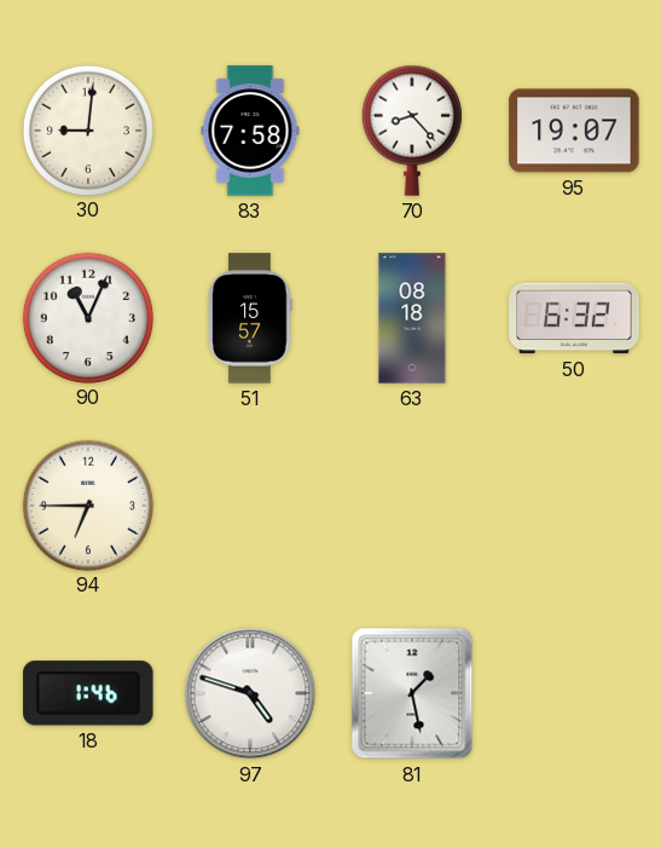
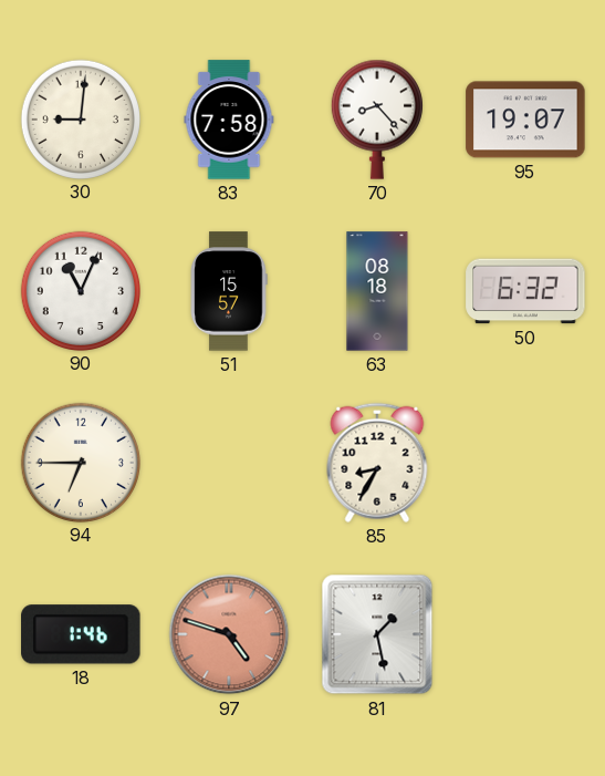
85: none -> 8:35 (377, 463)
97 dial: white -> salmon (229, 634)
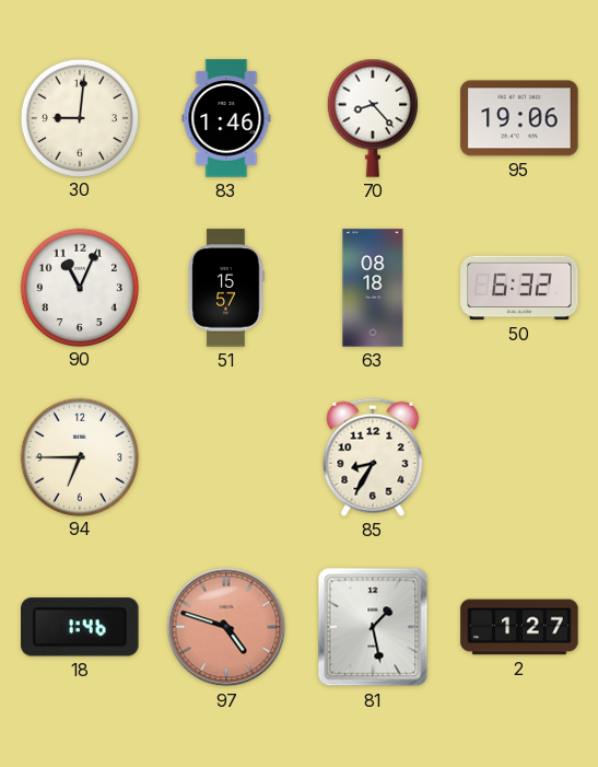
83: 7:58 -> 1:46 (226, 118)
95: 19:07 -> 19:06 (519, 118)
2: none -> 1:27 (519, 627)
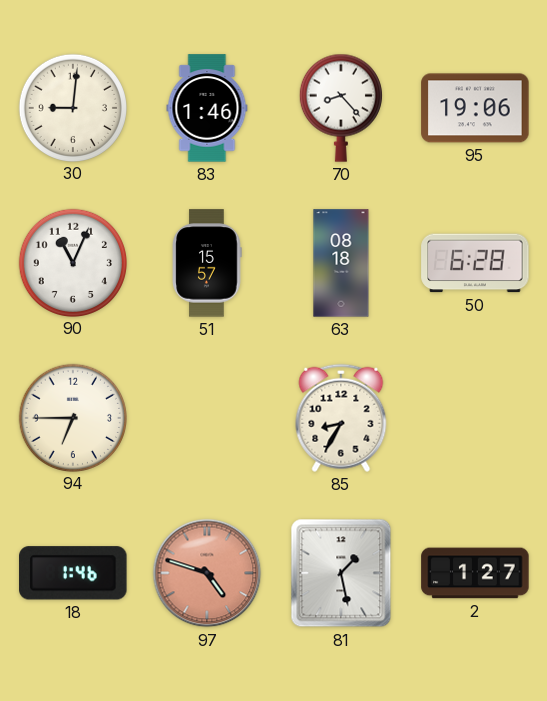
50: 6:32 -> 6:28 (475, 263)
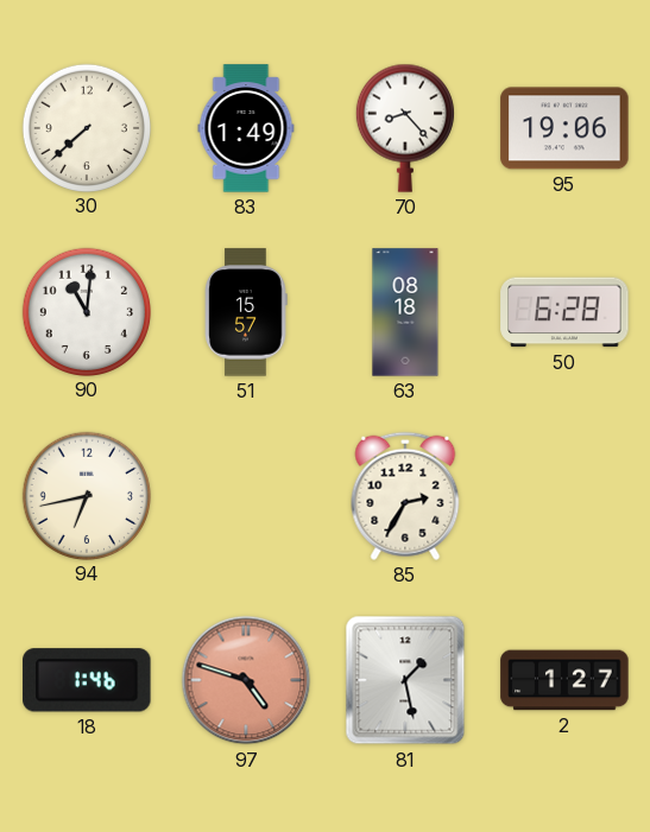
30: 9:01 -> 7:38 (86, 127)
83: 1:46 -> 1:49 (246, 128)
90: 11:04 -> 11:01 (86, 311)
94: 6:45 -> 6:43 (86, 495)
85: 8:35 -> 2:35 (405, 496)
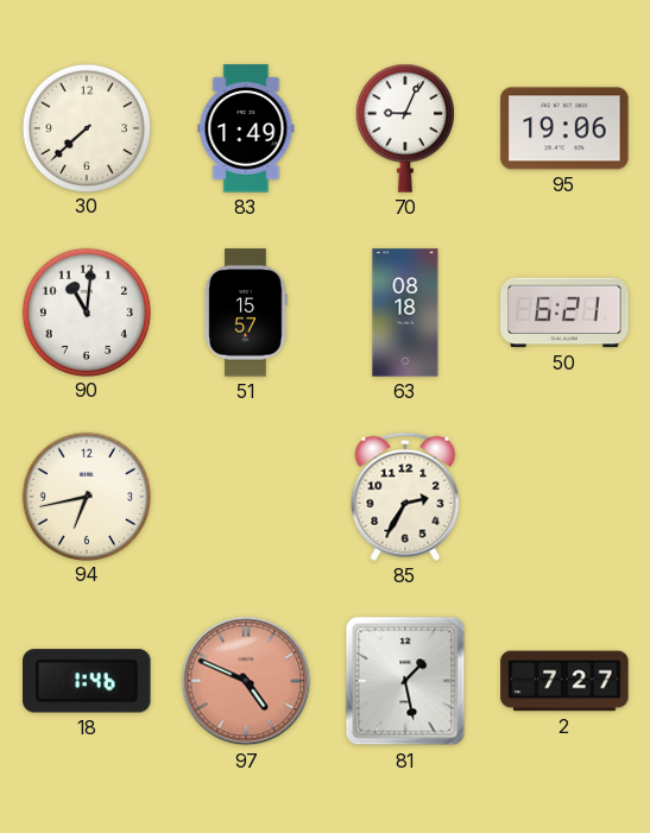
70: 8:23 -> 9:04 (405, 128)
50: 6:28 -> 6:21 (564, 313)
97: 4:48 -> 4:49 (246, 681)
2: 1:27 -> 7:27 (564, 681)
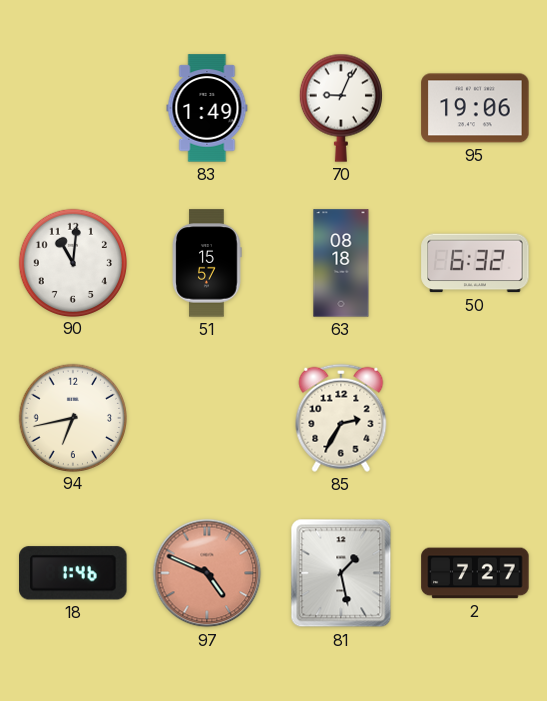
30: 7:38 -> none (86, 127)
50: 6:21 -> 6:32 (475, 263)
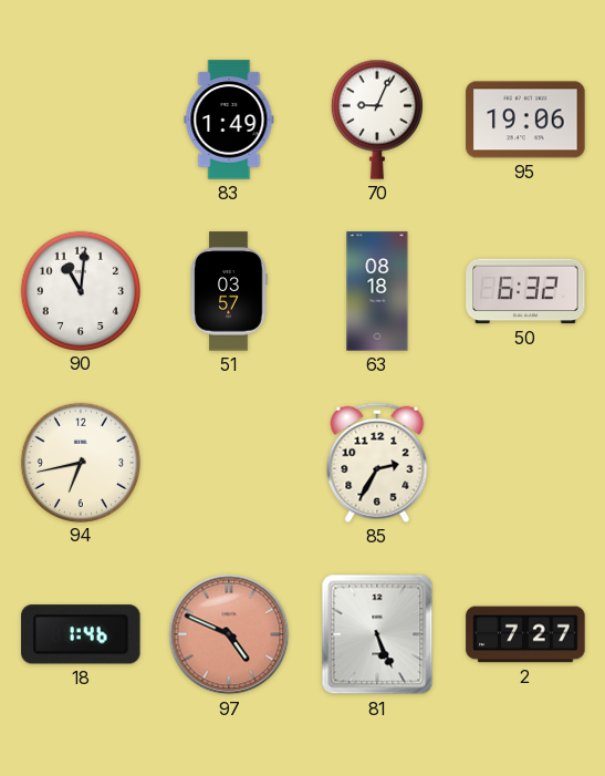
51: 15:57 -> 03:57 (229, 291)
81: 1:28 -> 5:26 (377, 634)
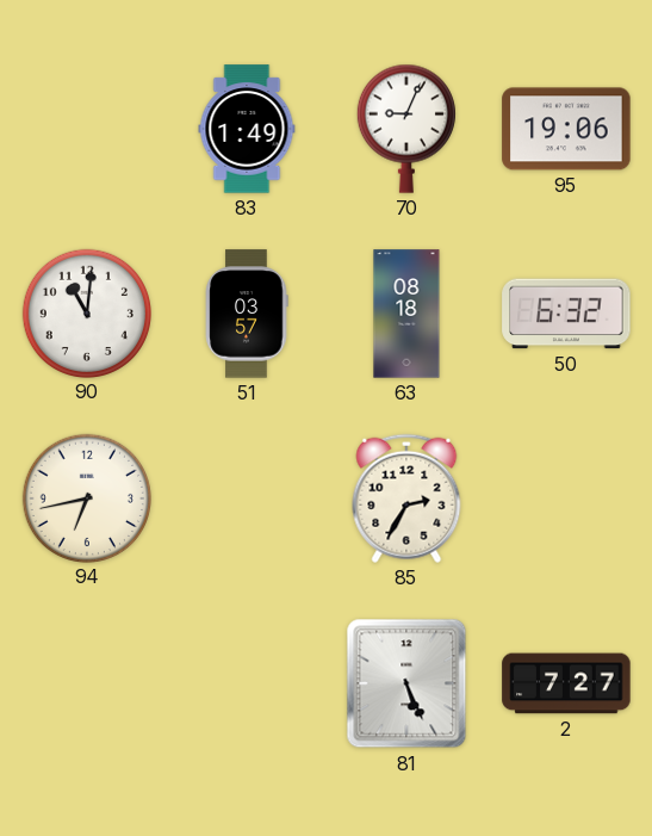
18: 1:46 -> none (81, 634)
97: 4:49 -> none (229, 634)
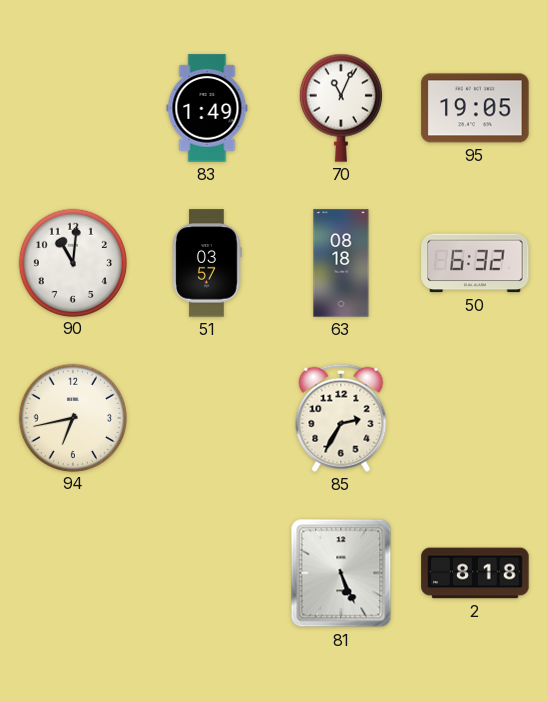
70: 9:04 -> 11:04 (341, 108)
95: 19:06 -> 19:05 (475, 108)
2: 7:27 -> 8:18 (475, 573)
